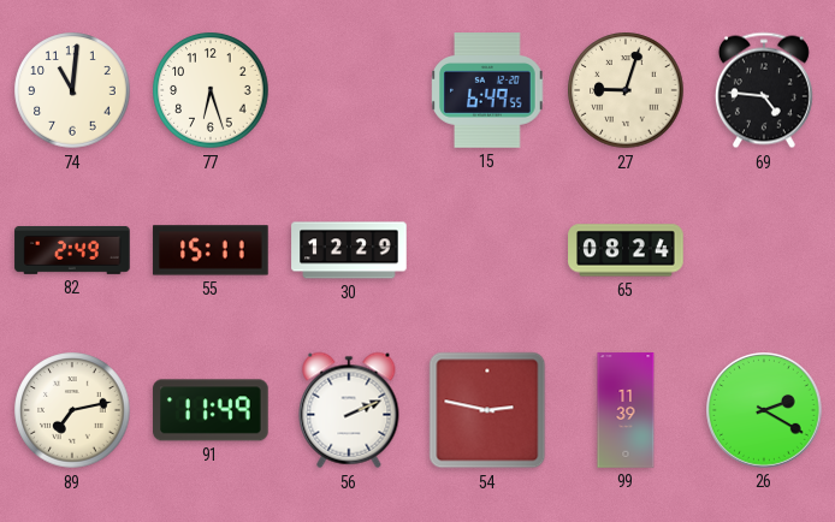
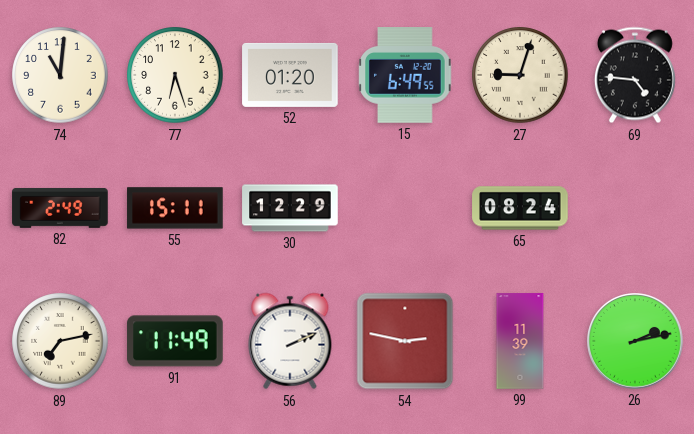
52: none -> 01:20 (290, 75)
26: 2:20 -> 2:13 (636, 342)
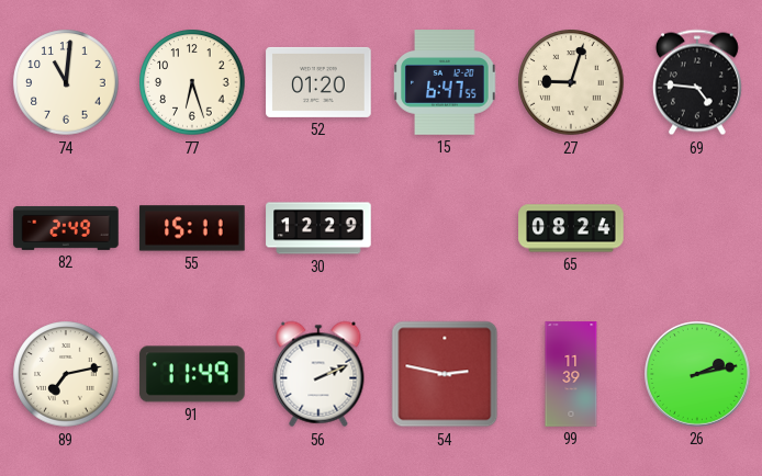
15: 6:49 -> 6:47 (445, 82)
